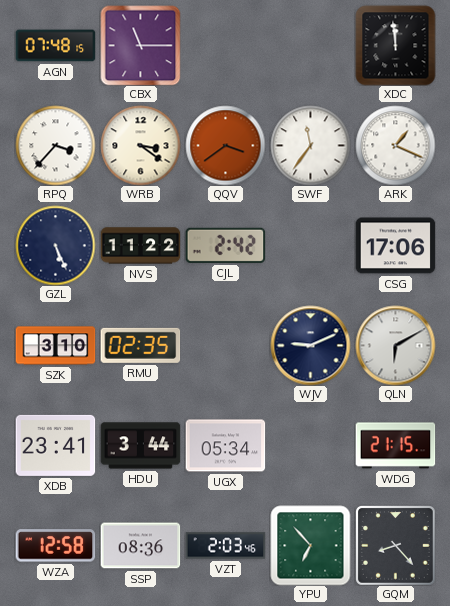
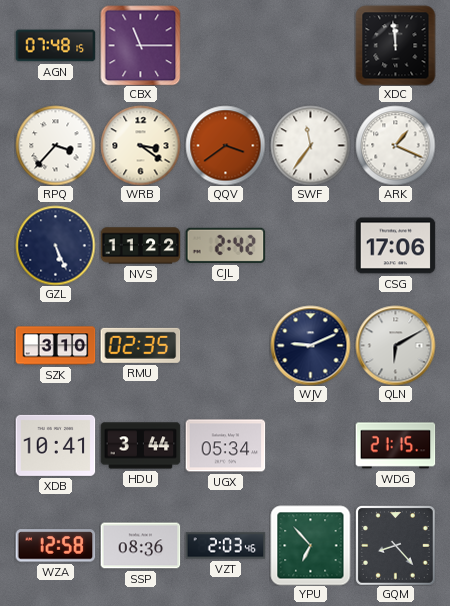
XDB: 23:41 -> 10:41 (55, 445)
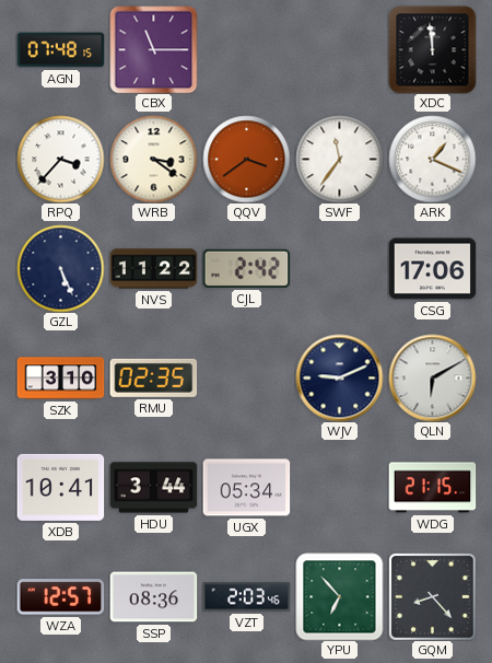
WZA: 12:58 -> 12:57 (60, 597)
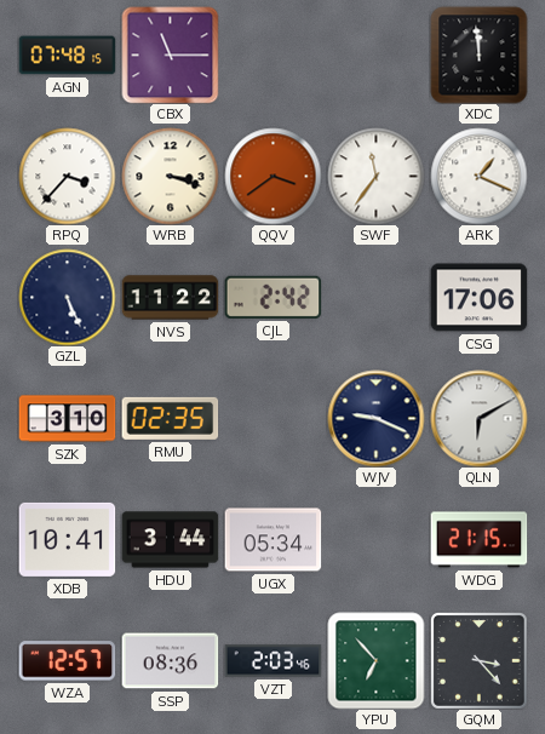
WRB: 3:21 -> 3:18 (170, 176)
WJV: 9:11 -> 9:19 (375, 418)
GQM: 8:23 -> 3:23 (480, 661)
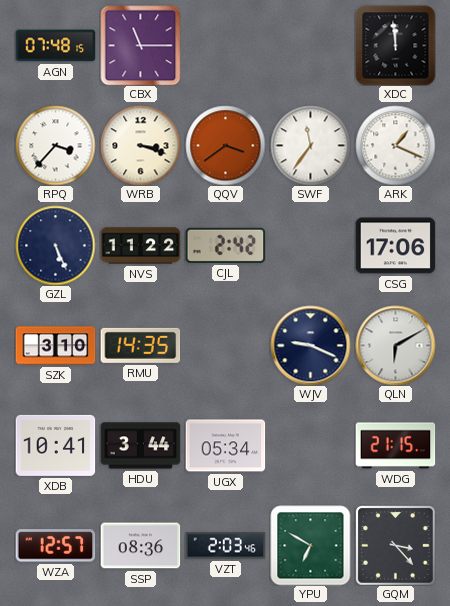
RMU: 02:35 -> 14:35 (140, 345)
YPU: 6:53 -> 6:50 (310, 545)
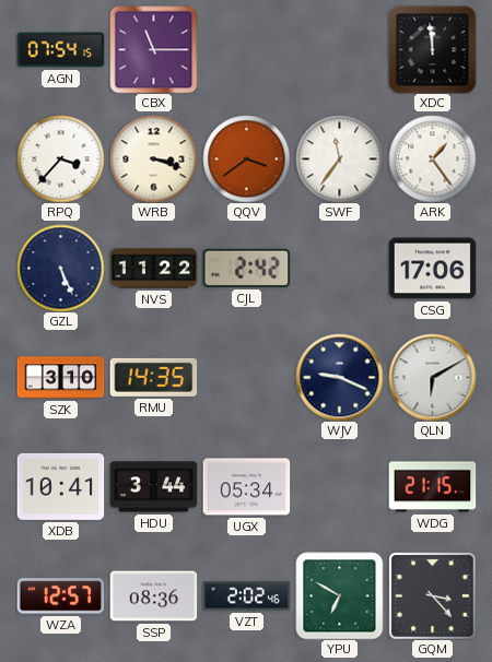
AGN: 07:48 -> 07:54 (60, 50)
ARK: 1:19 -> 1:24 (432, 158)
VZT: 2:03 -> 2:02 (246, 596)
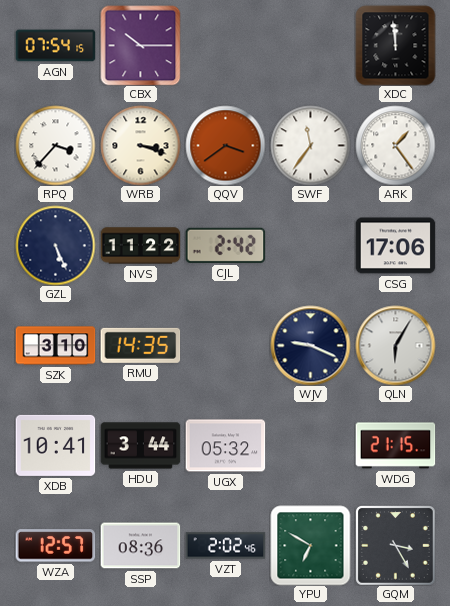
CBX: 11:15 -> 10:15 (140, 45)
QLN: 6:10 -> 6:05 (395, 345)
UGX: 05:34 -> 05:32 (225, 446)
GQM: 3:23 -> 3:25 (396, 546)
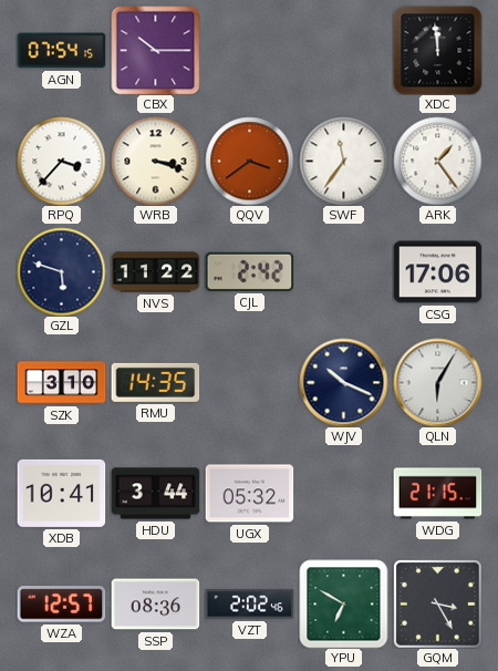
GZL: 5:26 -> 5:48 (61, 271)
WJV: 9:19 -> 10:19 (343, 382)
